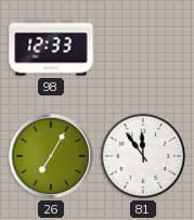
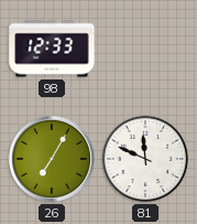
81: 11:54 -> 11:49 (145, 159)
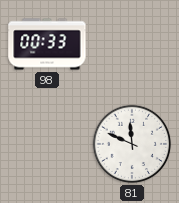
98: 12:33 -> 00:33 (47, 44)
26: 7:05 -> none (52, 159)
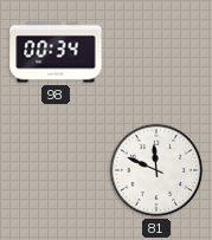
98: 00:33 -> 00:34 (56, 52)
